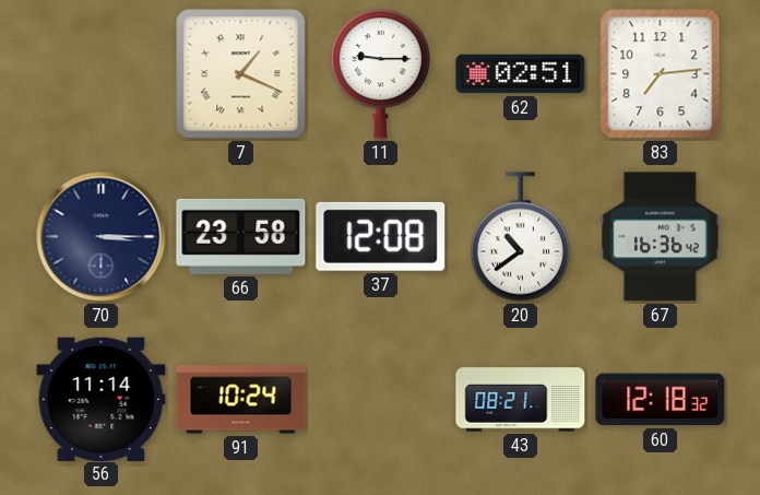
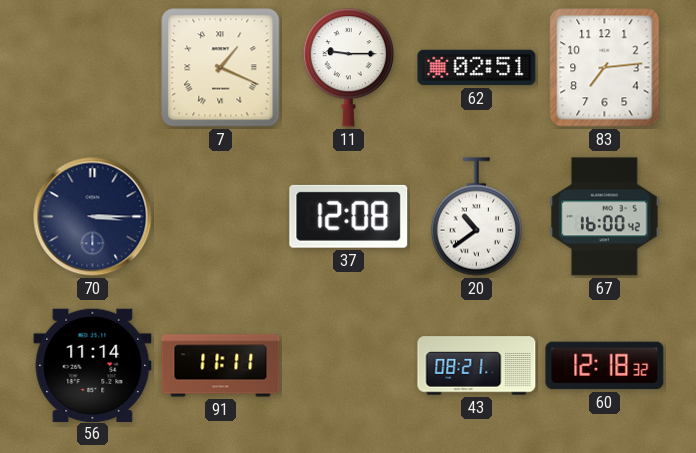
66: 23:58 -> none (241, 236)
67: 16:36 -> 16:00 (605, 217)
91: 10:24 -> 11:11 (221, 366)
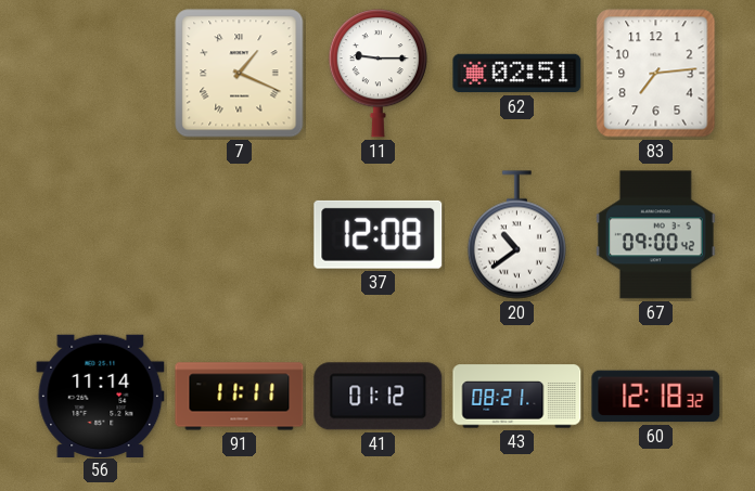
70: 3:15 -> none (93, 217)
67: 16:00 -> 09:00 (656, 235)
41: none -> 01:12 (379, 397)
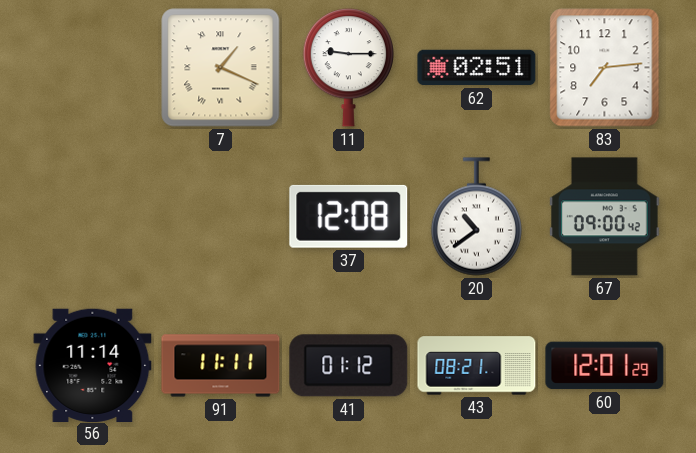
60: 12:18 -> 12:01 (605, 366)
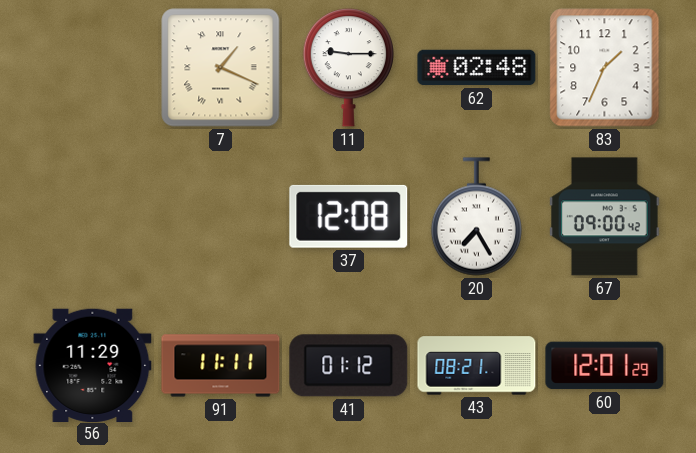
62: 02:51 -> 02:48 (477, 68)
83: 7:14 -> 1:34 (605, 68)
20: 10:39 -> 7:25 (476, 217)
56: 11:14 -> 11:29 (93, 365)
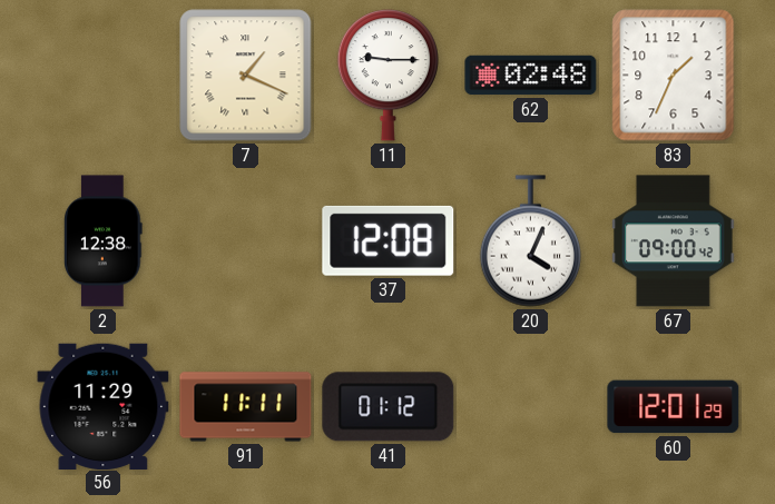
2: none -> 12:38 (104, 241)
20: 7:25 -> 4:04 (530, 241)
43: 08:21 -> none (477, 366)
